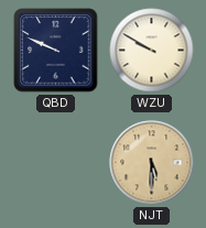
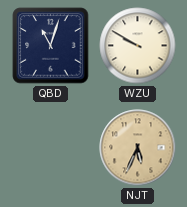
QBD: 9:49 -> 11:03 (51, 46)
NJT: 5:30 -> 5:34 (138, 148)
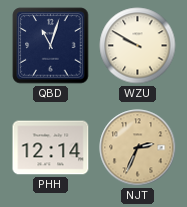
PHH: none -> 12:14 (51, 148)
NJT: 5:34 -> 2:34 (138, 148)
